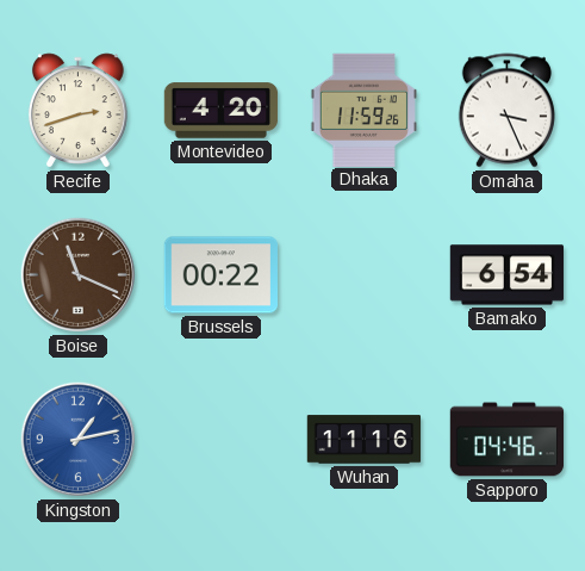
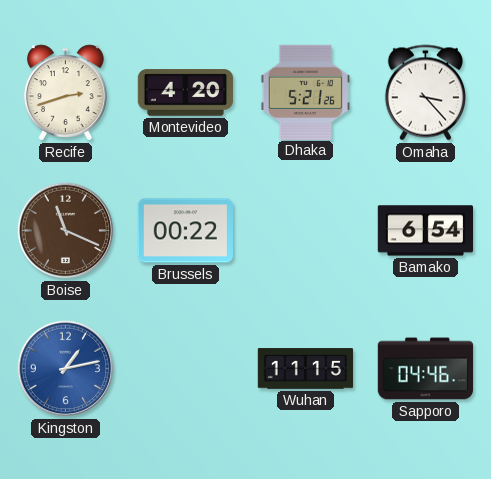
Dhaka: 11:59 -> 5:21 (305, 92)
Omaha: 3:26 -> 3:23 (425, 93)
Wuhan: 11:16 -> 11:15 (306, 369)
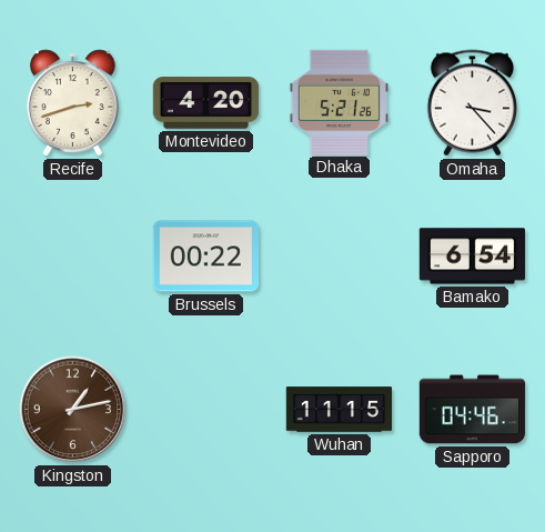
Boise: 11:19 -> none (66, 231)
Kingston dial: blue -> brown (73, 410)
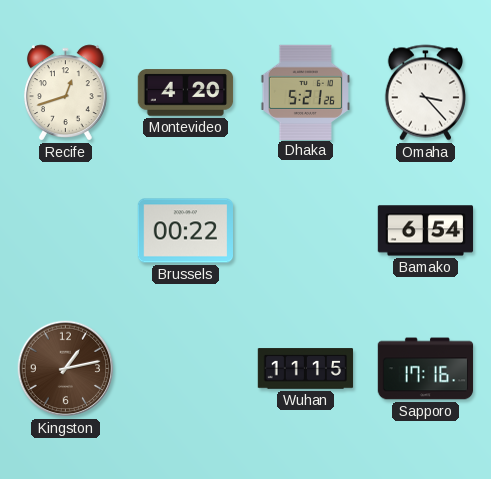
Recife: 2:42 -> 12:42 (65, 93)
Sapporo: 04:46 -> 17:16 (426, 369)
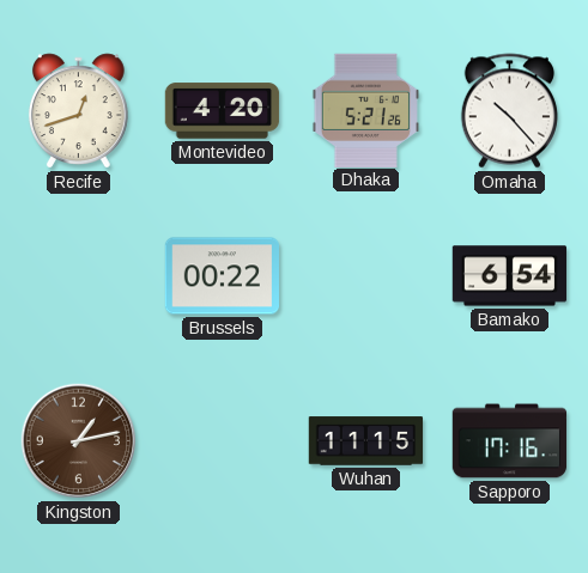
Omaha: 3:23 -> 10:23 (509, 111)
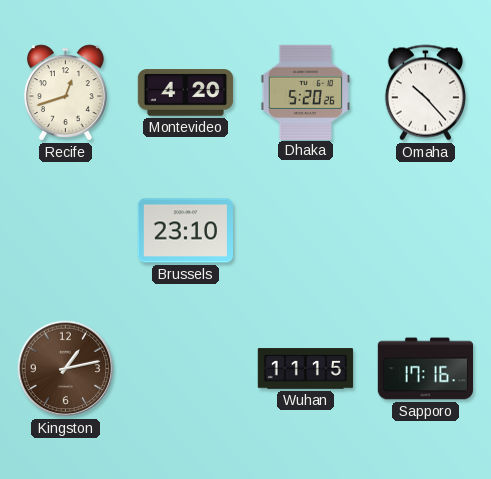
Dhaka: 5:21 -> 5:20 (305, 92)
Brussels: 00:22 -> 23:10 (186, 231)
Bamako: 6:54 -> none (510, 276)
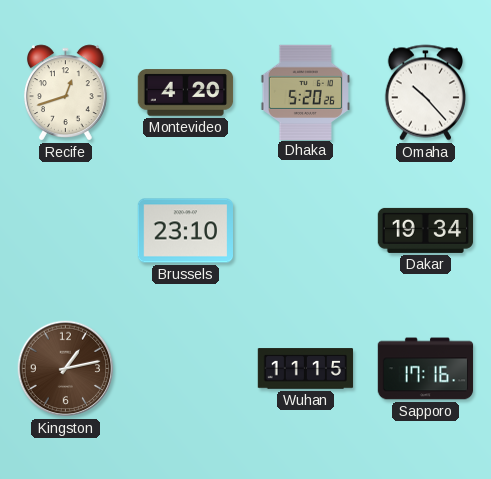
Dakar: none -> 19:34 (426, 230)
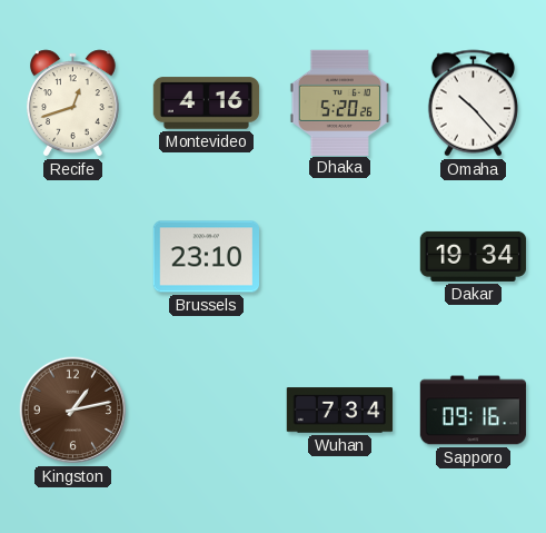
Montevideo: 4:20 -> 4:16 (207, 103)
Wuhan: 11:15 -> 7:34 (340, 411)
Sapporo: 17:16 -> 09:16 (474, 411)
